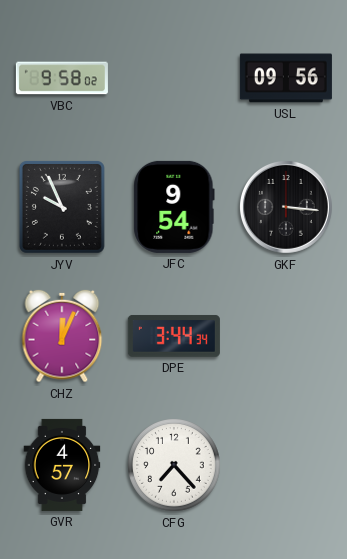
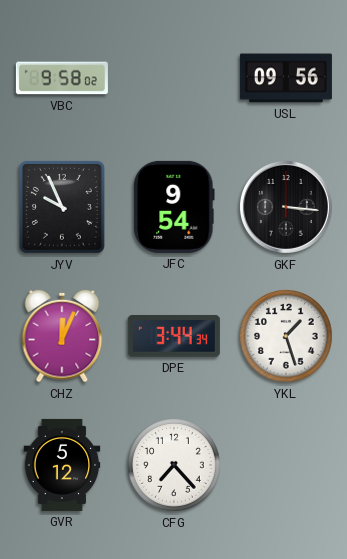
YKL: none -> 1:27 (286, 336)
GVR: 4:57 -> 5:12 (62, 465)
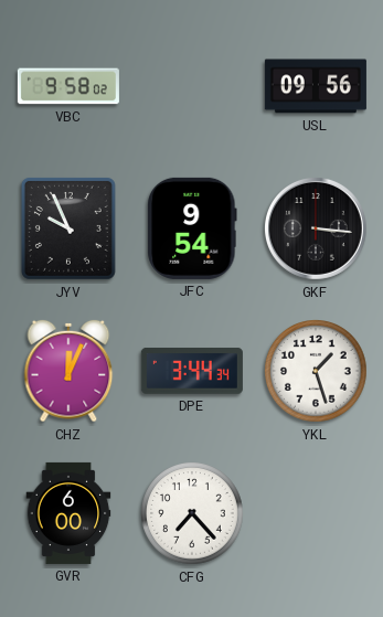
GVR: 5:12 -> 6:00 (68, 513)
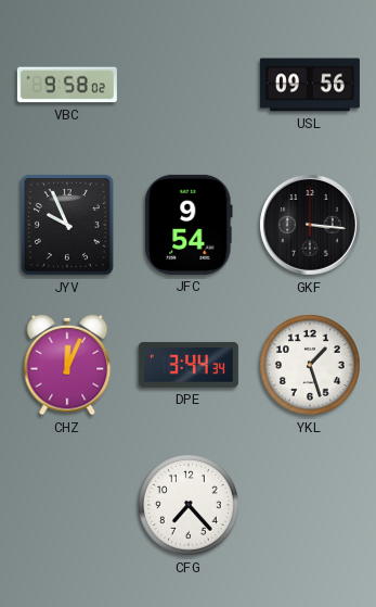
GVR: 6:00 -> none (68, 513)
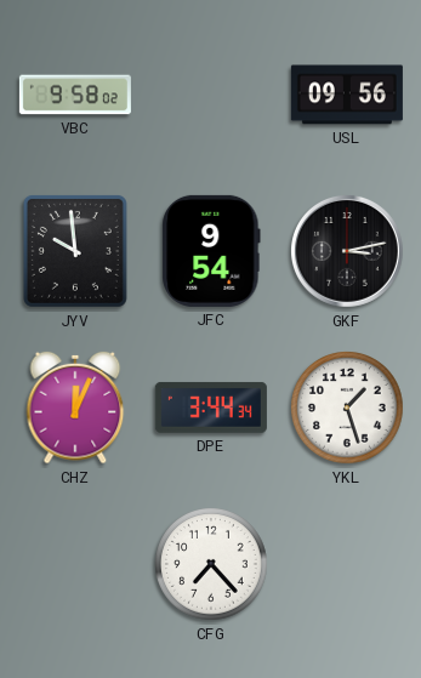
JYV: 9:56 -> 9:59 (75, 251)
GKF: 3:16 -> 3:13 (347, 251)
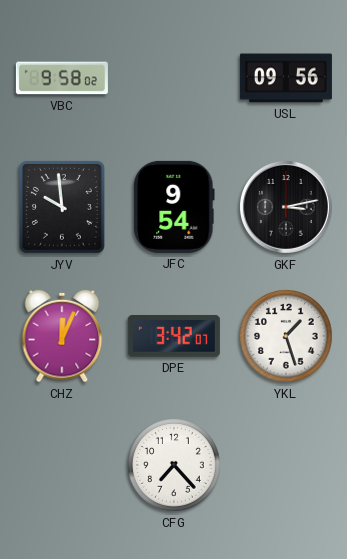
DPE: 3:44 -> 3:42 (174, 336)
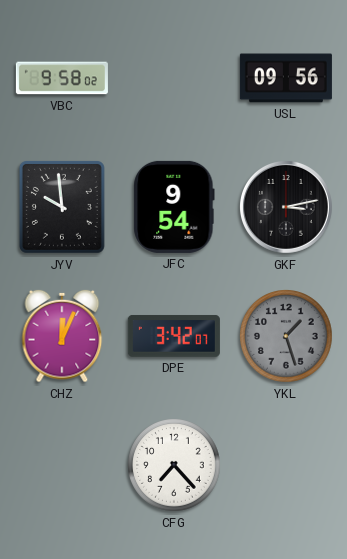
YKL dial: white -> grey (286, 336)
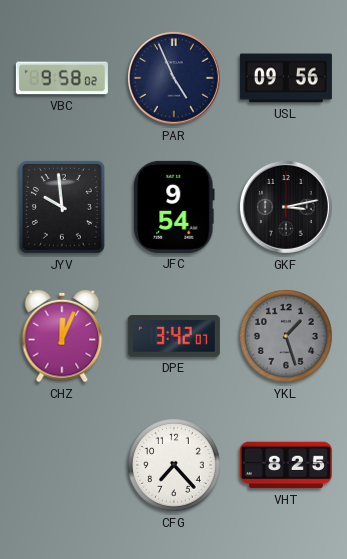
PAR: none -> 4:56 (174, 78)
VHT: none -> 8:25 (286, 465)
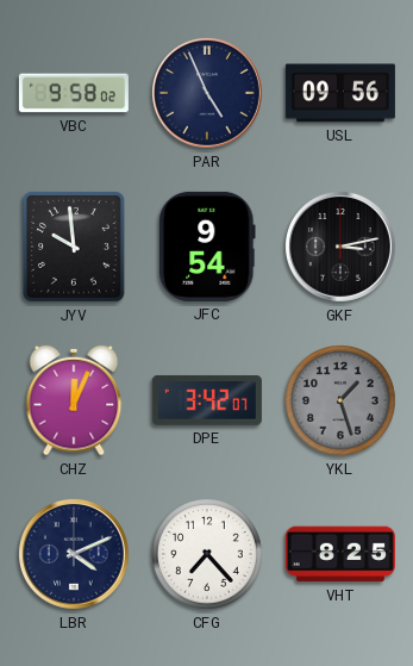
LBR: none -> 4:11 (74, 554)
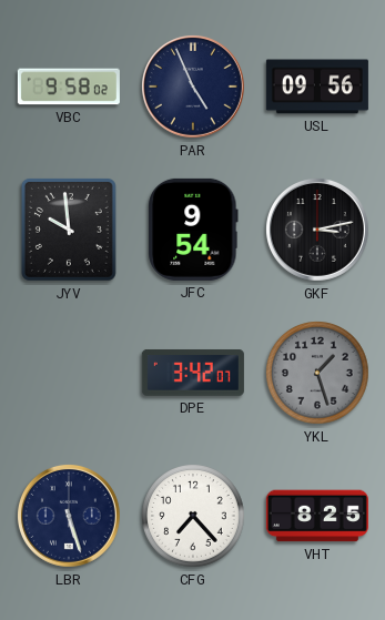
CHZ: 12:04 -> none (74, 400)
LBR: 4:11 -> 5:27 (69, 516)
